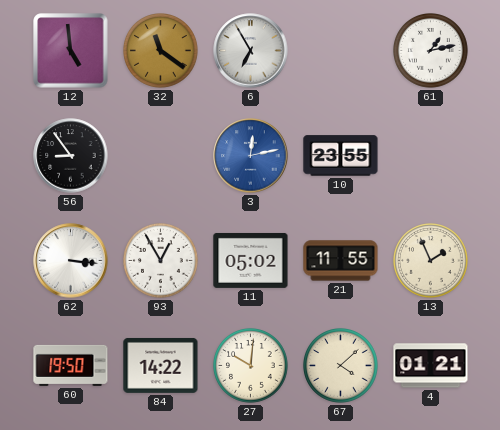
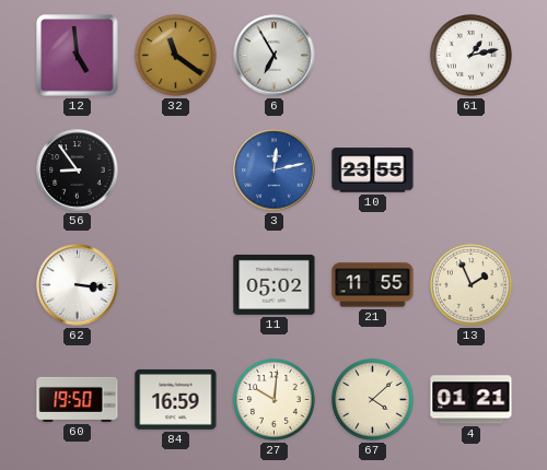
93: 12:55 -> none (161, 261)
84: 14:22 -> 16:59 (176, 399)
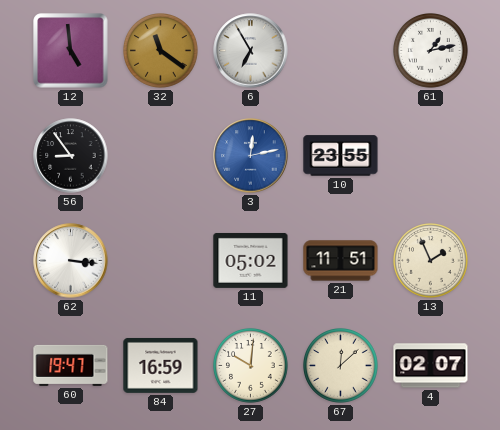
21: 11:55 -> 11:51 (341, 261)
60: 19:50 -> 19:47 (71, 365)
67: 4:08 -> 12:08 (341, 366)
4: 01:21 -> 02:07 (431, 366)
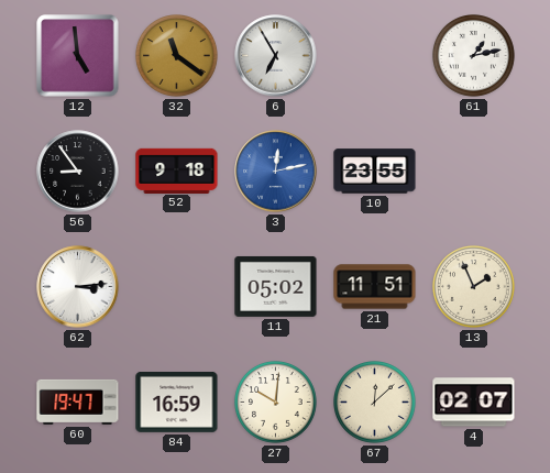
52: none -> 9:18 (177, 170)
62: 3:16 -> 3:14 (78, 287)
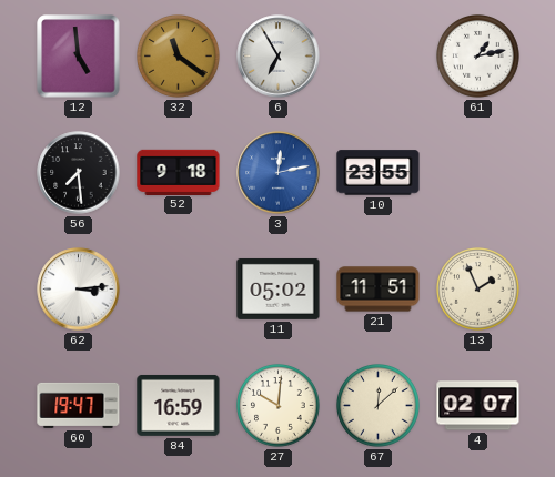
56: 8:54 -> 7:29 (79, 173)
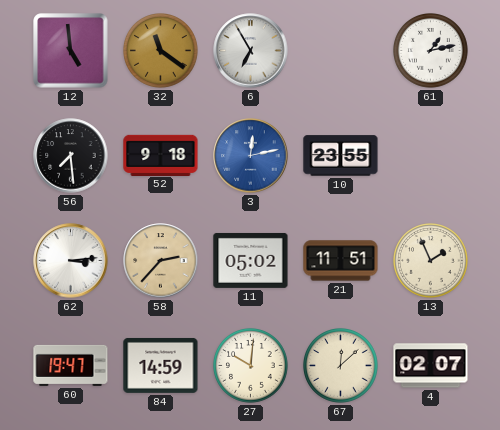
58: none -> 2:37 (161, 261)
84: 16:59 -> 14:59 (161, 365)
